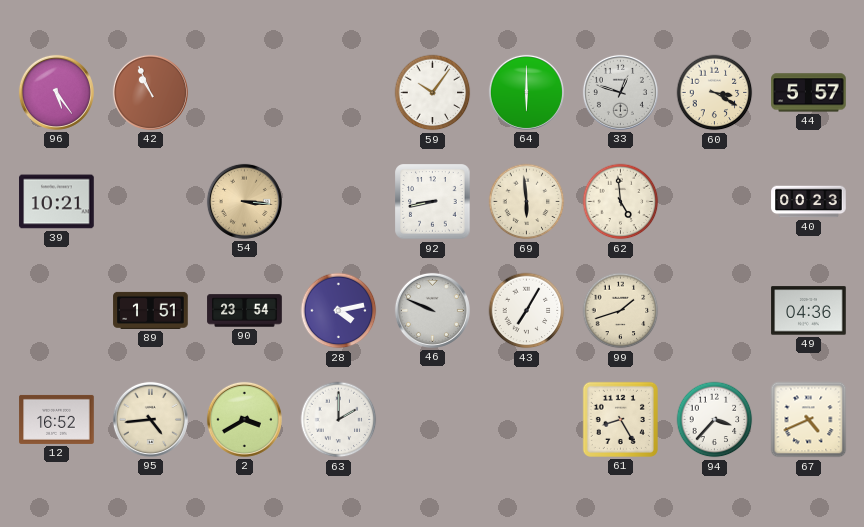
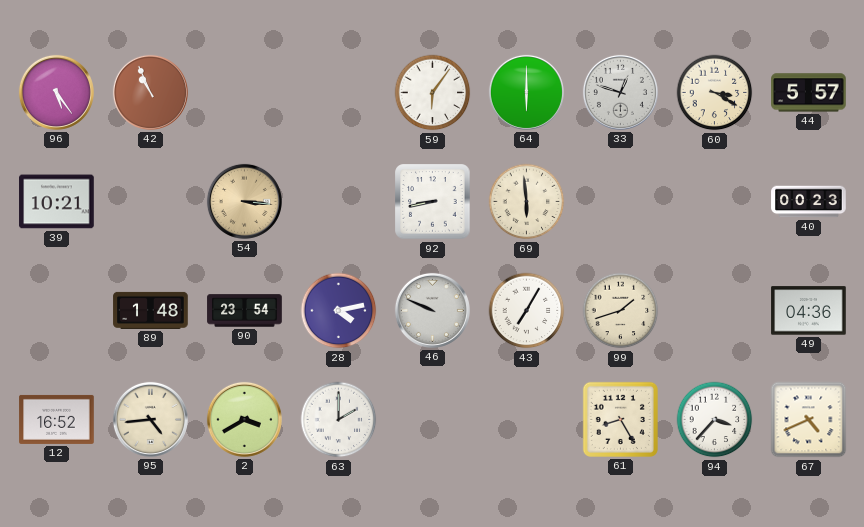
59: 10:06 -> 6:06 (433, 93)
62: 4:59 -> none (621, 202)
89: 1:51 -> 1:48 (151, 310)
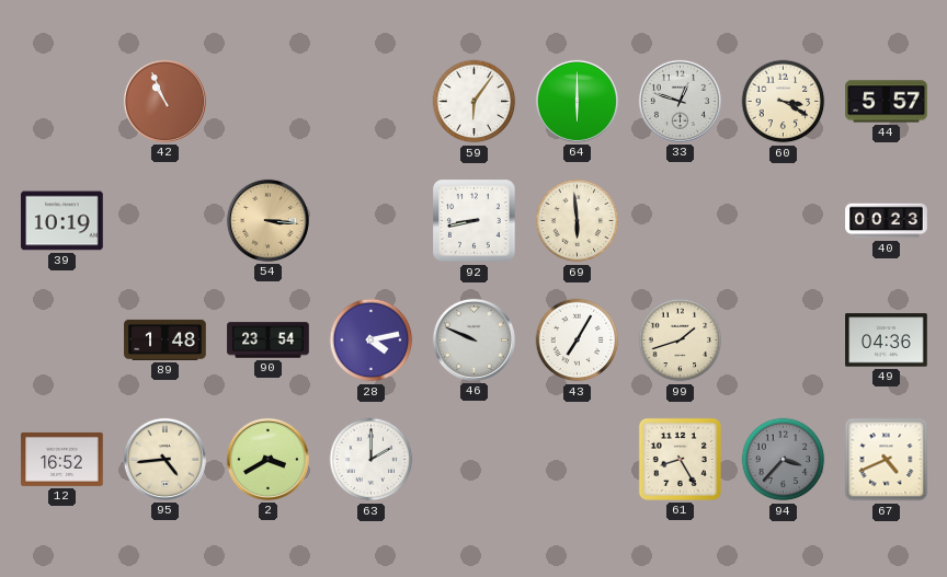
96: 5:24 -> none (56, 92)
39: 10:21 -> 10:19 (62, 221)
94 dial: white -> grey (784, 460)
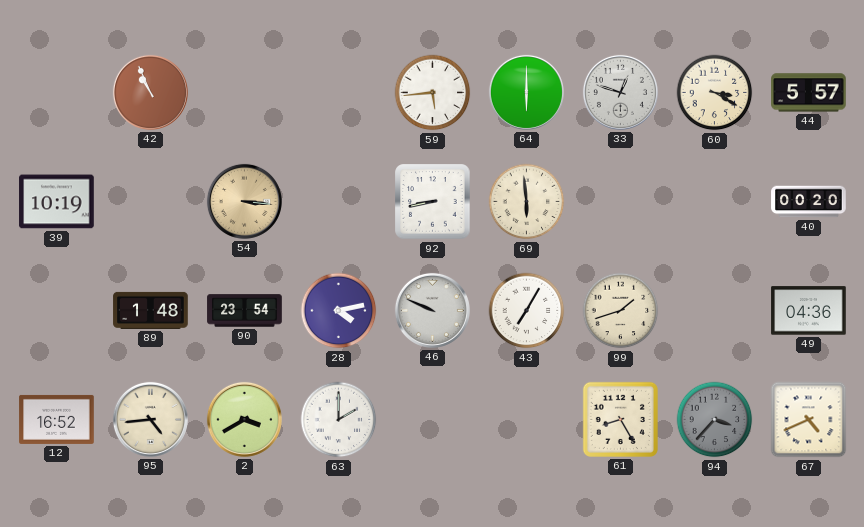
59: 6:06 -> 5:44 (433, 93)
40: 00:23 -> 00:20 (809, 202)
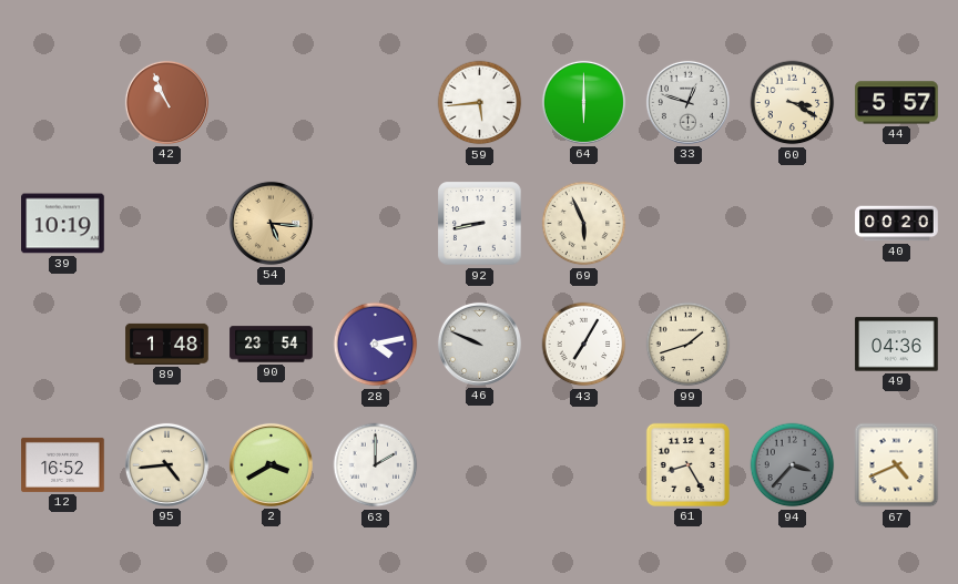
54: 3:16 -> 5:16 (271, 223)
69: 5:59 -> 5:56 (584, 224)
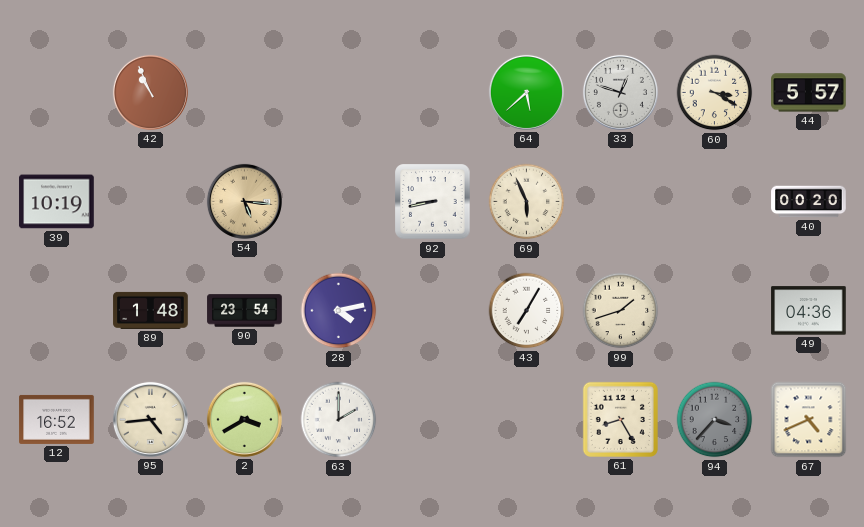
59: 5:44 -> none (480, 103)
64: 6:00 -> 5:38 (526, 92)
46: 9:49 -> none (479, 344)
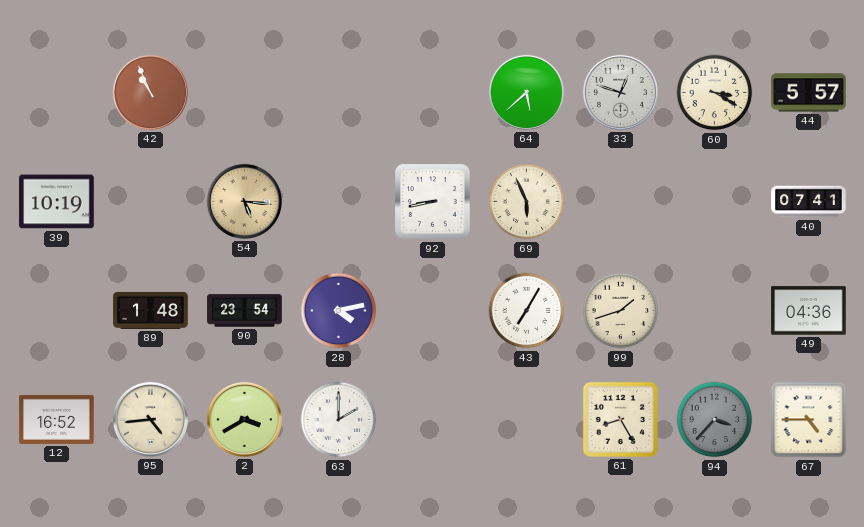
40: 00:20 -> 07:41 (809, 202)
67: 4:41 -> 4:45 (809, 420)
